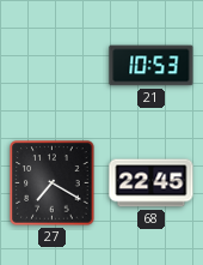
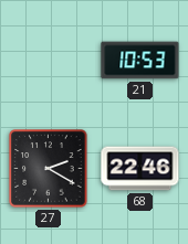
27: 7:20 -> 2:20 (49, 169)
68: 22:45 -> 22:46 (140, 169)
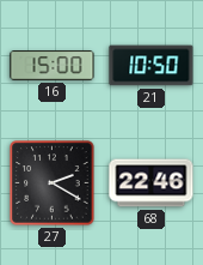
16: none -> 15:00 (53, 66)
21: 10:53 -> 10:50 (152, 66)
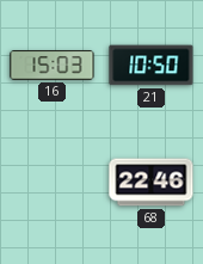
16: 15:00 -> 15:03 (53, 66)
27: 2:20 -> none (53, 183)
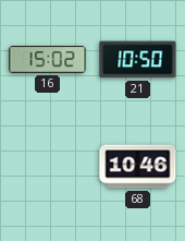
16: 15:03 -> 15:02 (48, 60)
68: 22:46 -> 10:46 (138, 167)
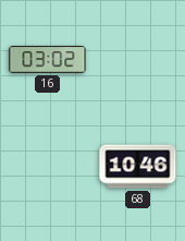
16: 15:02 -> 03:02 (48, 60)
21: 10:50 -> none (138, 60)
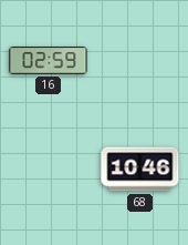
16: 03:02 -> 02:59 (49, 61)
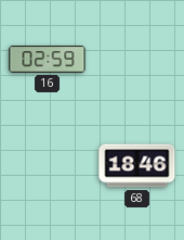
68: 10:46 -> 18:46 (137, 166)
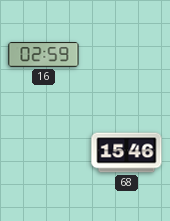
68: 18:46 -> 15:46 (127, 153)
